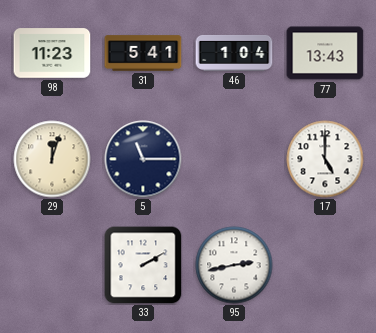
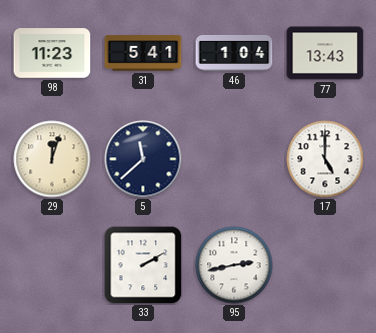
5: 11:15 -> 11:38 (143, 159)
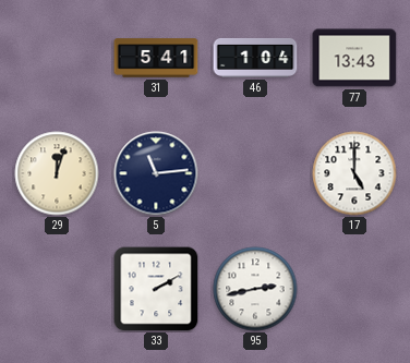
98: 11:23 -> none (52, 53)
5: 11:38 -> 11:14 (156, 173)
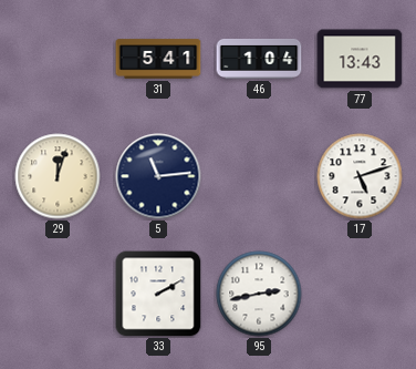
17: 5:00 -> 5:12 (360, 176)
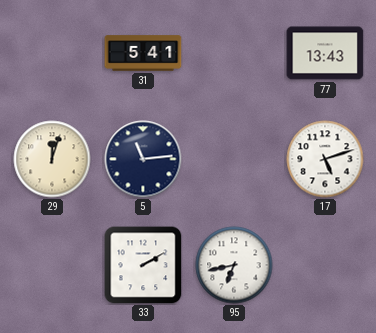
46: 1:04 -> none (259, 59)
95: 2:43 -> 6:43 (234, 265)
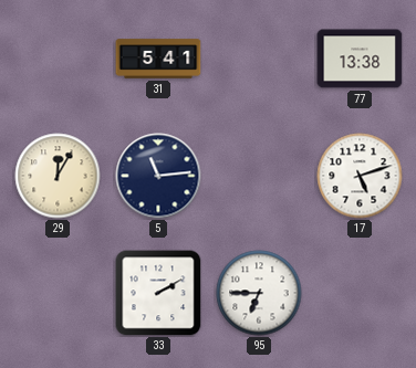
77: 13:43 -> 13:38 (360, 59)
29: 12:03 -> 12:05 (58, 176)
95: 6:43 -> 6:45 (259, 293)
